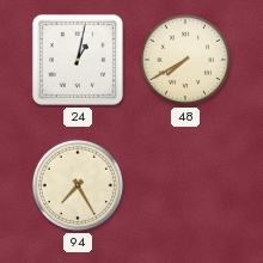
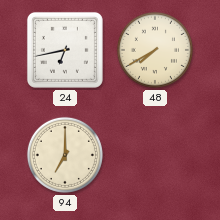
24: 1:02 -> 6:43 (65, 50)
94: 7:25 -> 7:00 (65, 155)
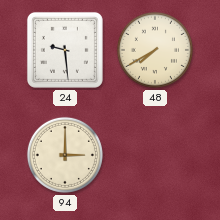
24: 6:43 -> 9:29 (65, 50)
94: 7:00 -> 3:00 (65, 155)
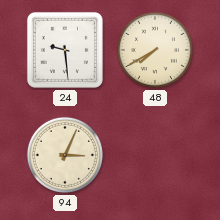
94: 3:00 -> 3:04 (65, 155)
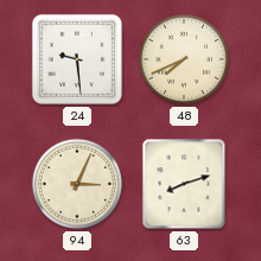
48: 7:40 -> 7:41 (184, 59)
63: none -> 8:12 (184, 184)
